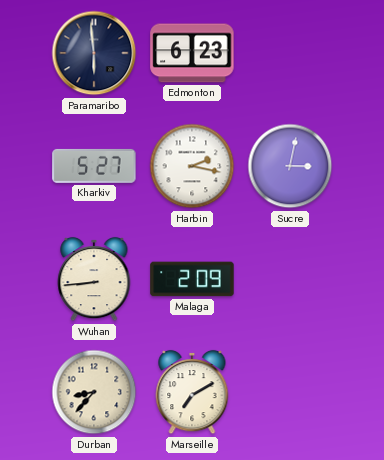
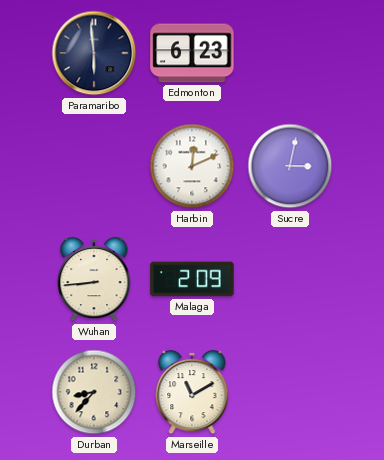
Kharkiv: 5:27 -> none (94, 166)
Harbin: 2:17 -> 12:11 (192, 166)
Marseille: 7:10 -> 11:10 (192, 392)
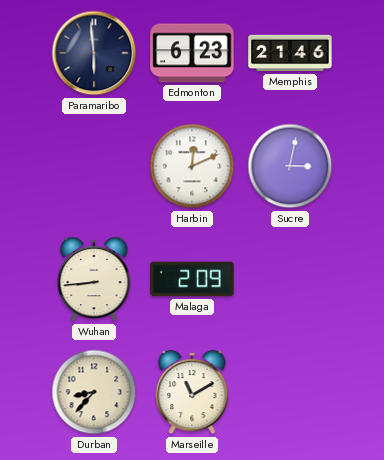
Memphis: none -> 21:46 (290, 53)
